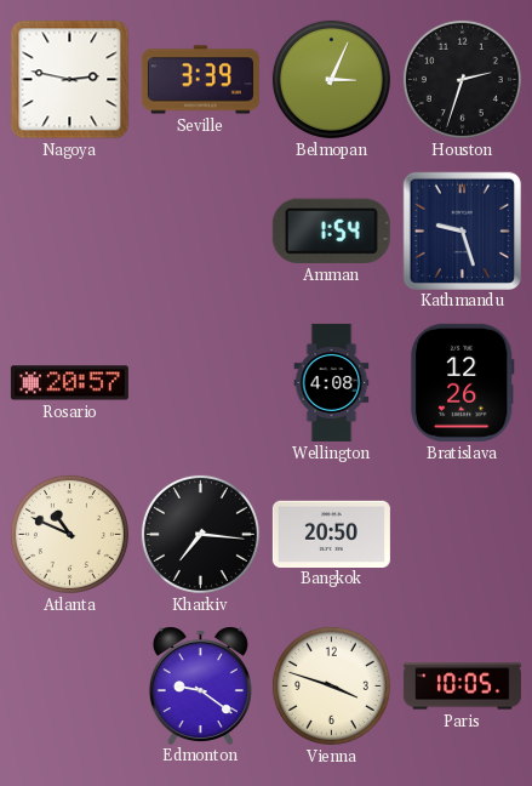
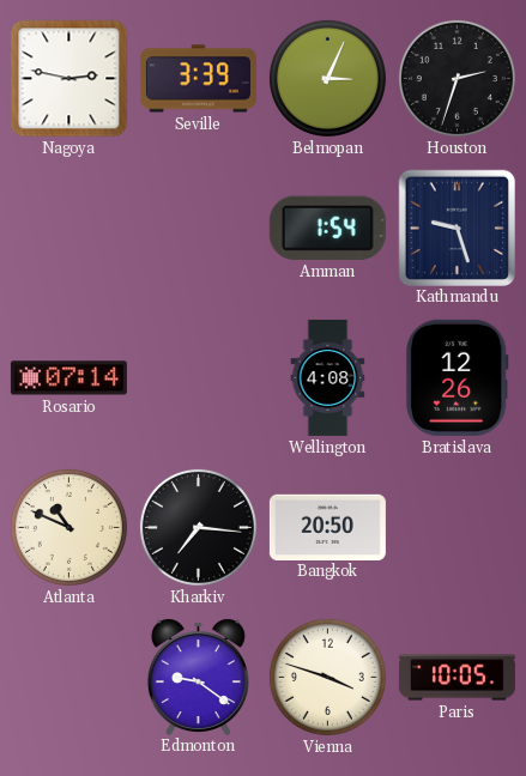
Rosario: 20:57 -> 07:14 (68, 378)
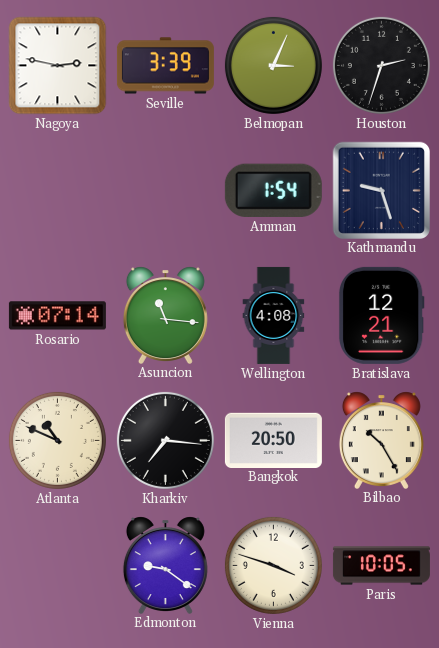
Asuncion: none -> 11:16 (165, 315)
Bratislava: 12:26 -> 12:21 (381, 315)
Bilbao: none -> 10:25 (381, 440)
